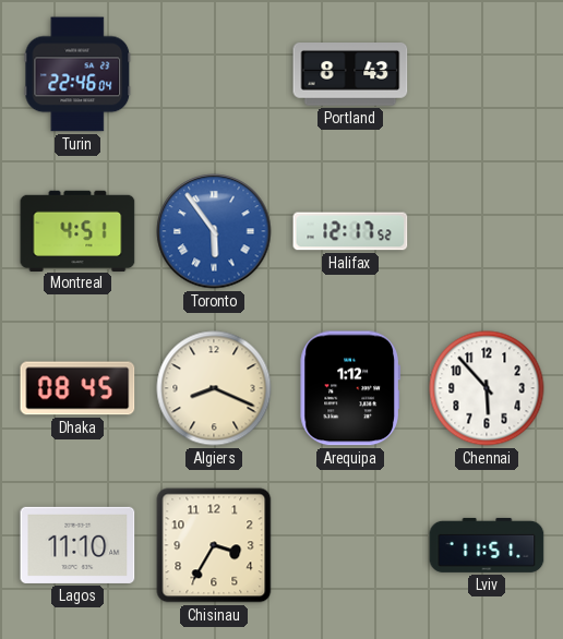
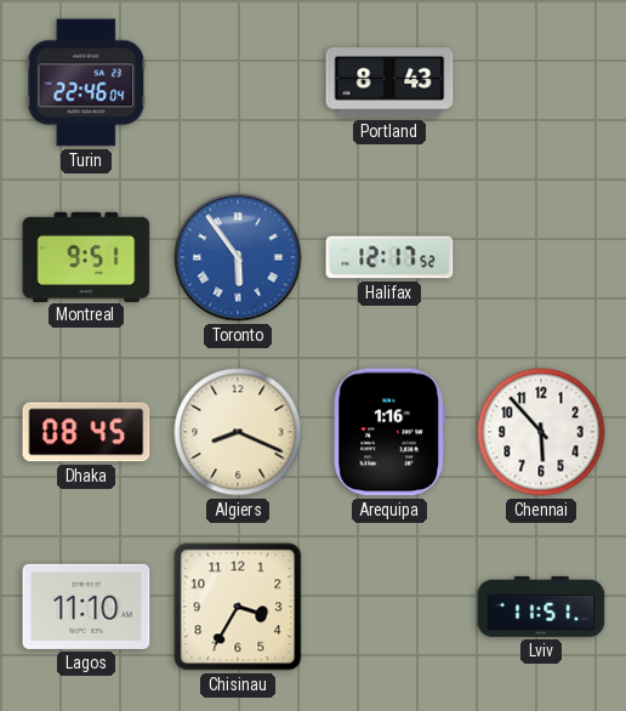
Montreal: 4:51 -> 9:51 (86, 256)
Arequipa: 1:12 -> 1:16 (389, 432)
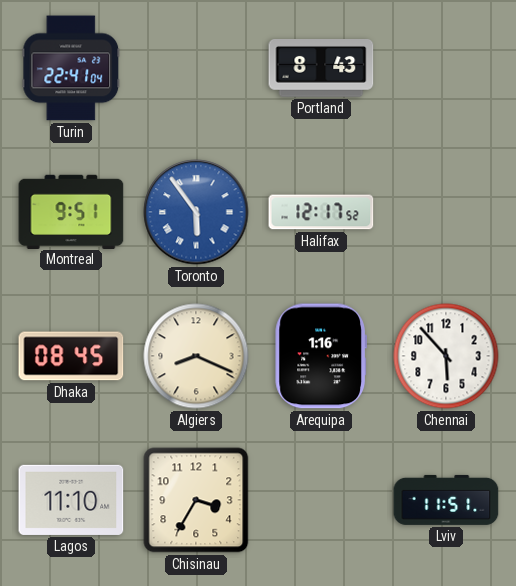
Turin: 22:46 -> 22:41 (71, 68)
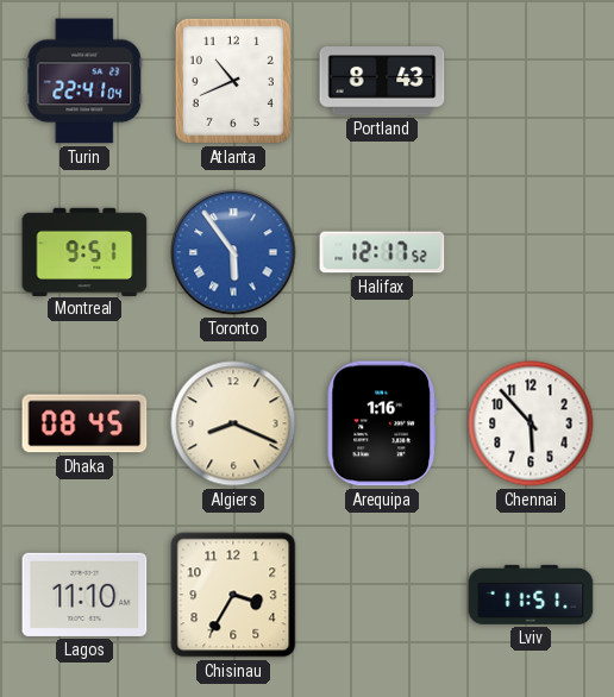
Atlanta: none -> 10:41 (233, 81)
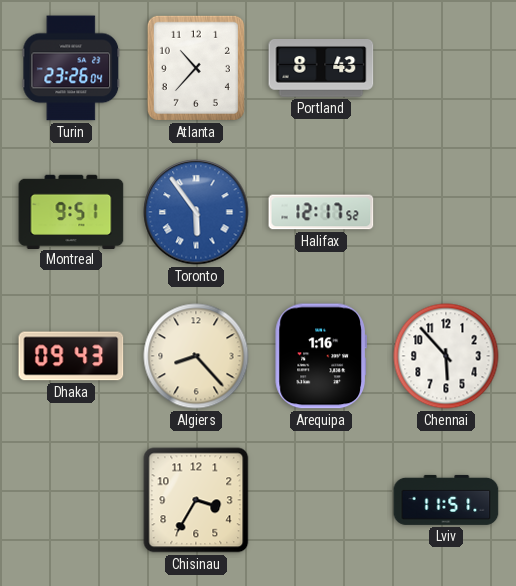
Turin: 22:41 -> 23:26 (71, 68)
Atlanta: 10:41 -> 10:37 (196, 68)
Dhaka: 08:45 -> 09:43 (71, 356)
Algiers: 8:19 -> 8:23 (196, 356)
Lagos: 11:10 -> none (84, 595)
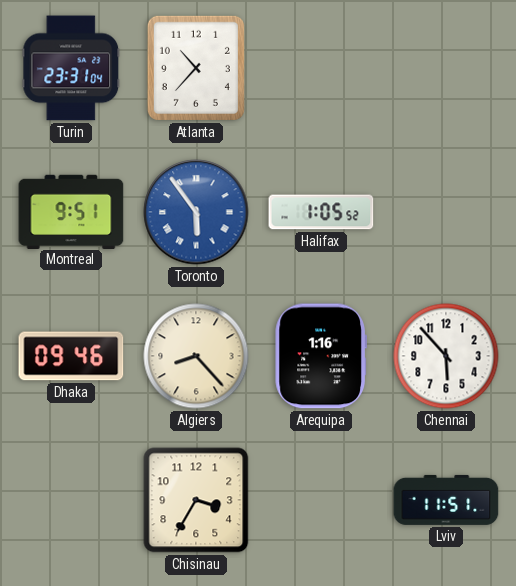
Turin: 23:26 -> 23:31 (71, 68)
Portland: 8:43 -> none (321, 69)
Halifax: 12:17 -> 1:05 (321, 212)
Dhaka: 09:43 -> 09:46 (71, 356)
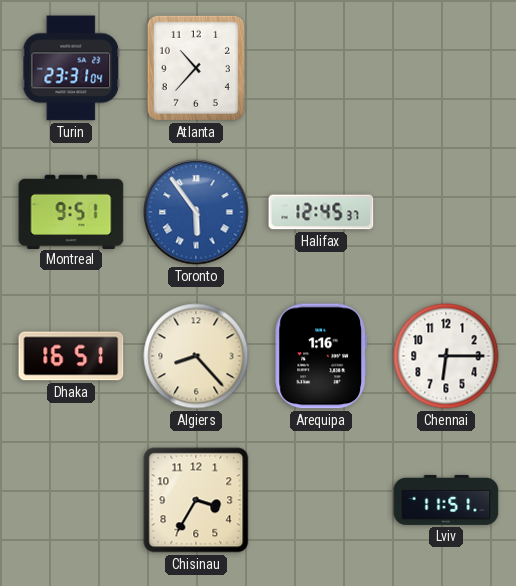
Halifax: 1:05 -> 12:45 (321, 212)
Dhaka: 09:46 -> 16:51 (71, 356)
Chennai: 5:53 -> 6:15 (446, 356)
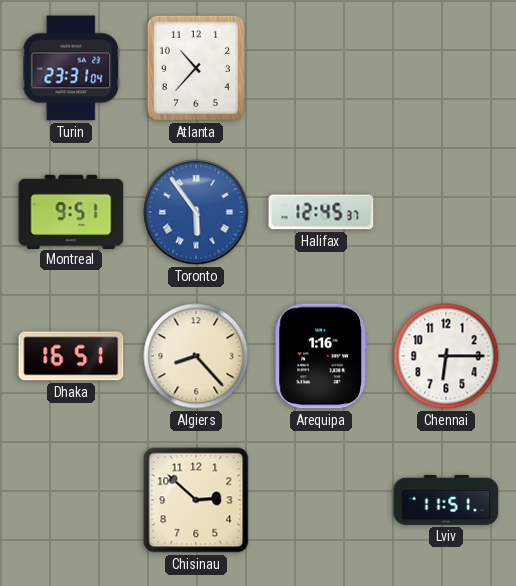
Chisinau: 3:35 -> 2:52 (196, 500)
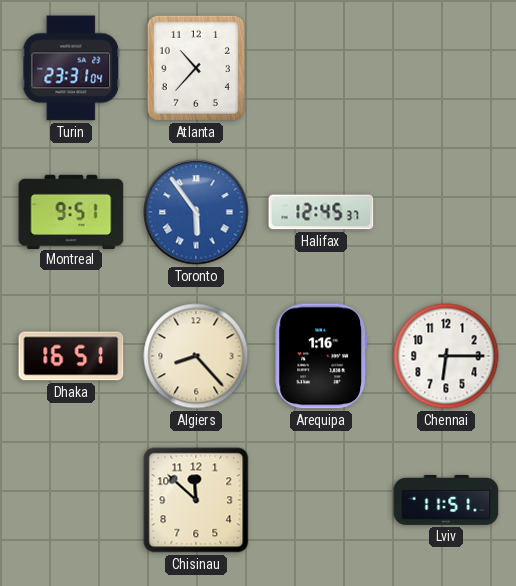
Chisinau: 2:52 -> 11:52 (196, 500)
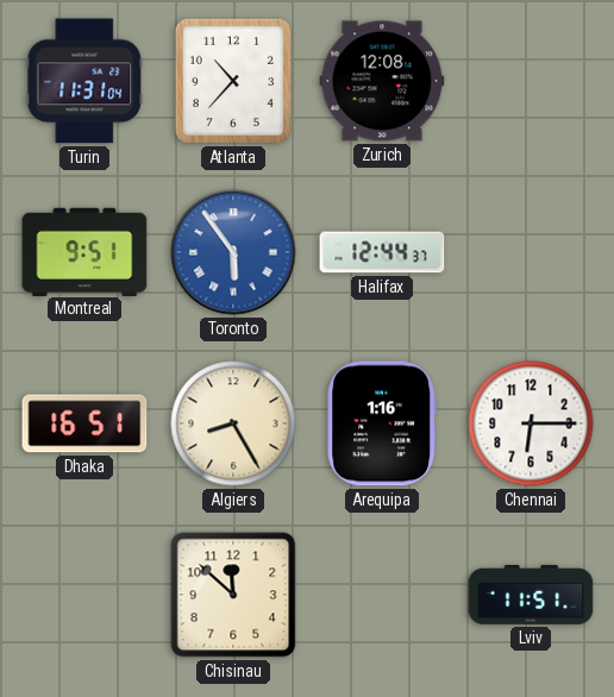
Turin: 23:31 -> 11:31 (84, 81)
Zurich: none -> 12:08 (382, 81)
Halifax: 12:45 -> 12:44 (382, 252)
Algiers: 8:23 -> 8:25 (233, 423)
